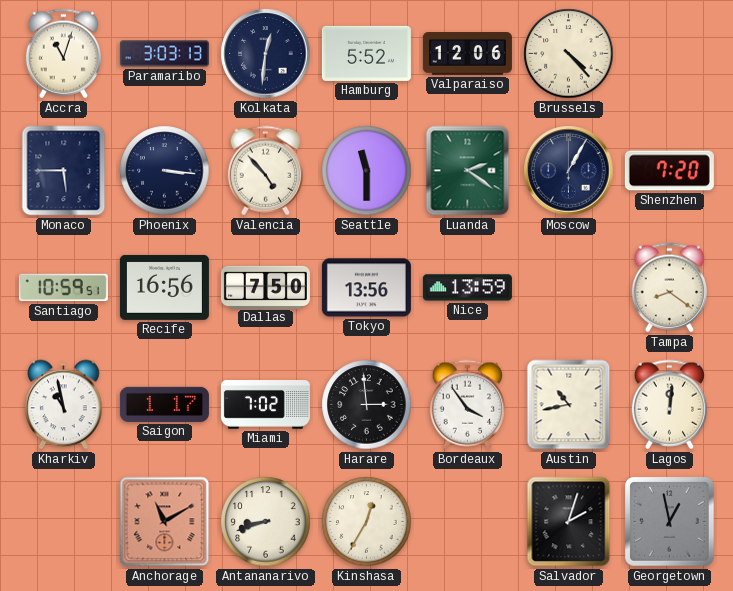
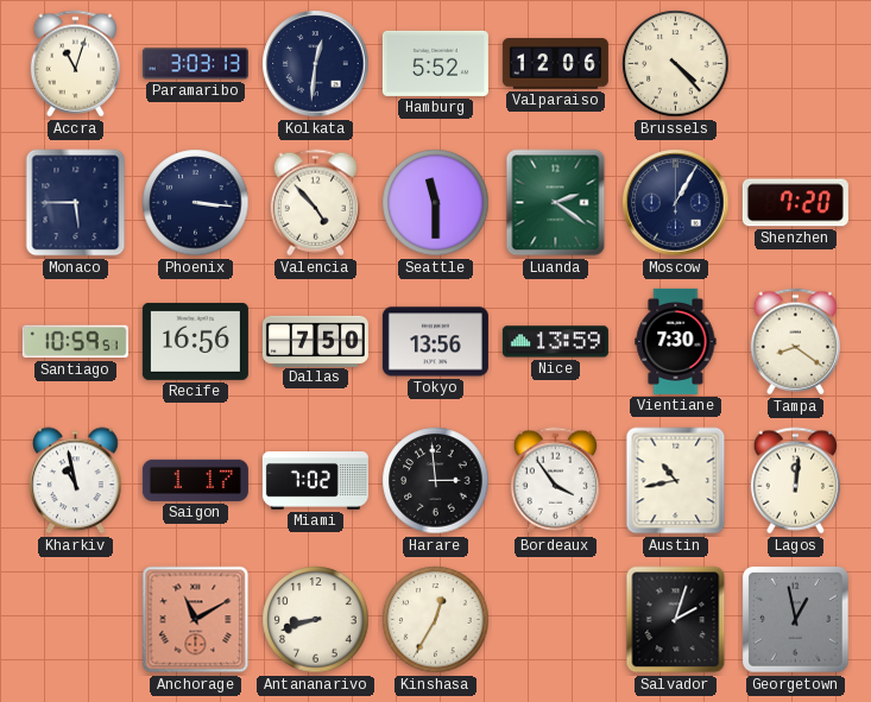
Vientiane: none -> 7:30 (676, 341)
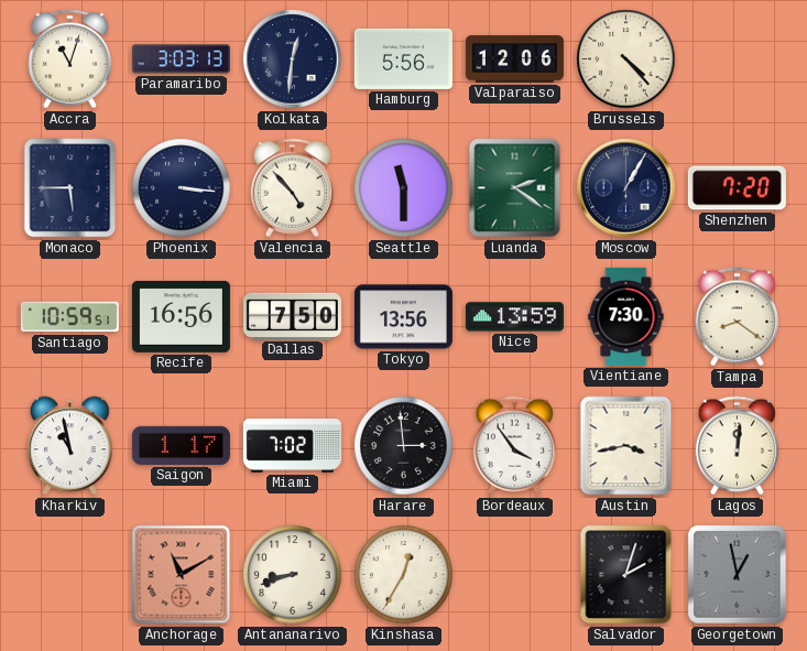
Hamburg: 5:52 -> 5:56 (403, 58)
Austin: 10:43 -> 3:43 (626, 446)
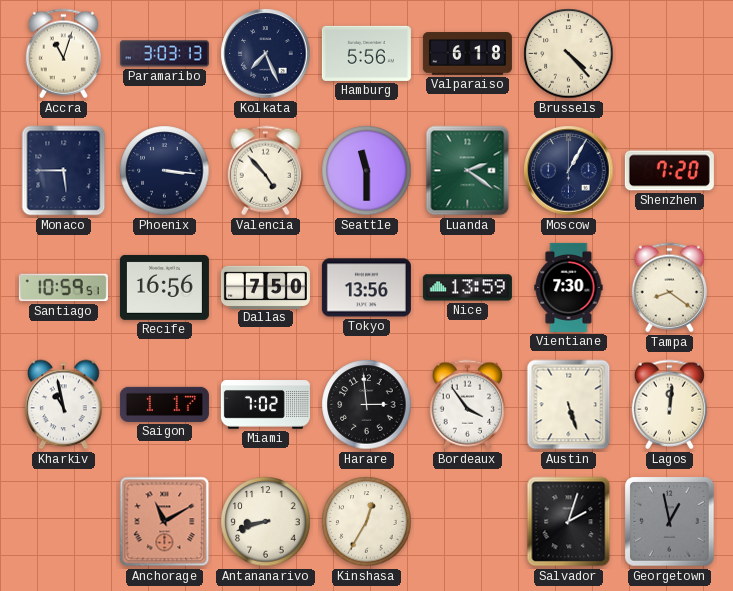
Kolkata: 12:31 -> 7:26 (266, 54)
Valparaiso: 12:06 -> 6:18 (467, 54)
Austin: 3:43 -> 5:27 (569, 405)
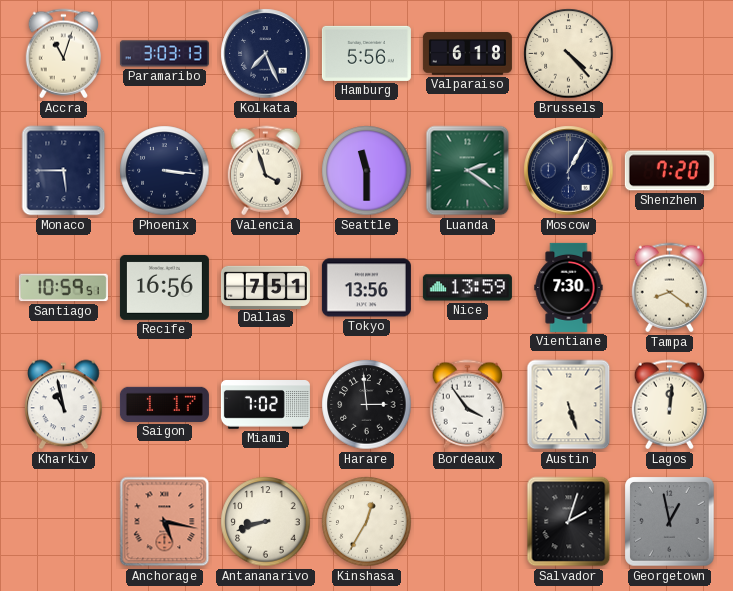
Valencia: 4:53 -> 3:57 (265, 171)
Dallas: 7:50 -> 7:51 (265, 287)
Anchorage: 11:10 -> 5:17 (165, 522)
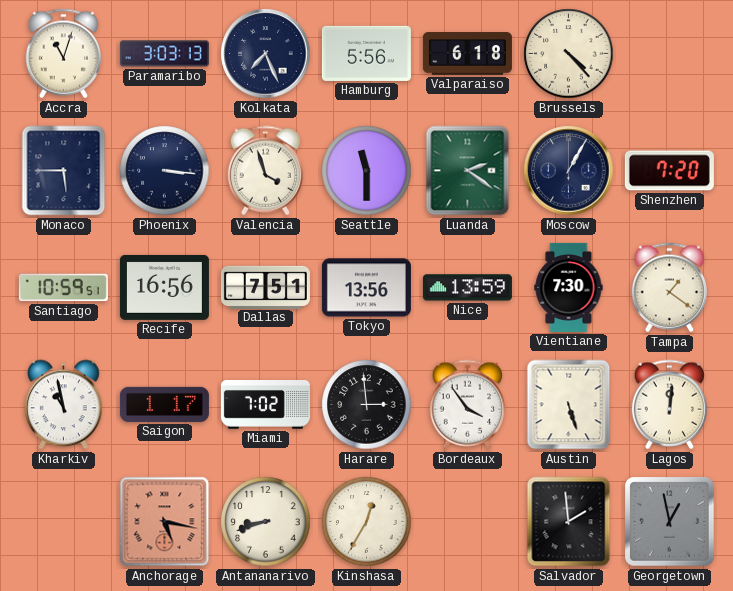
Tampa: 8:21 -> 1:21 (669, 288)
Salvador: 2:03 -> 1:59 (569, 522)
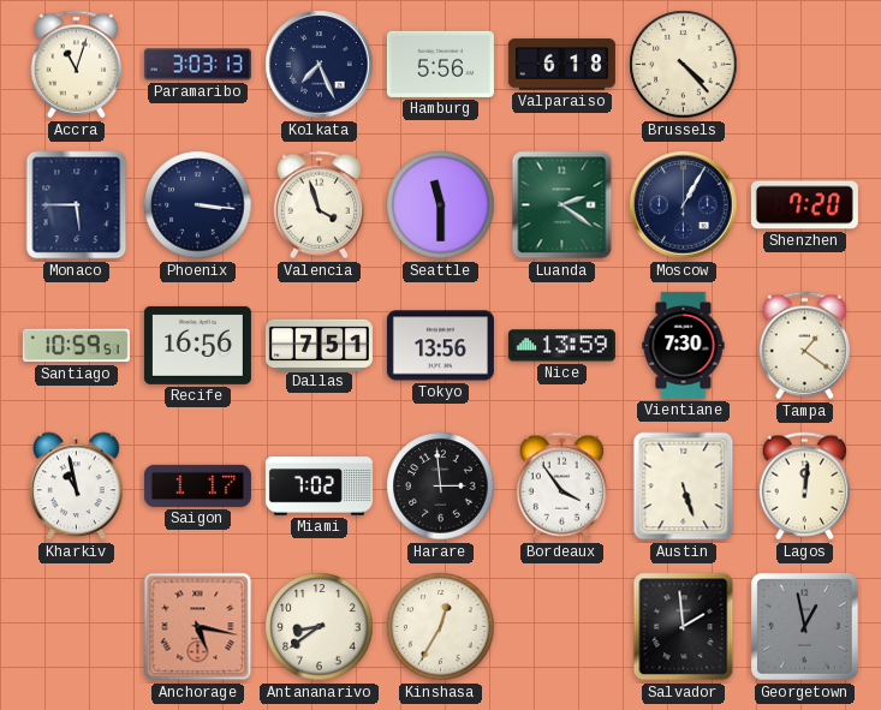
Antananarivo: 8:42 -> 8:39 (320, 627)
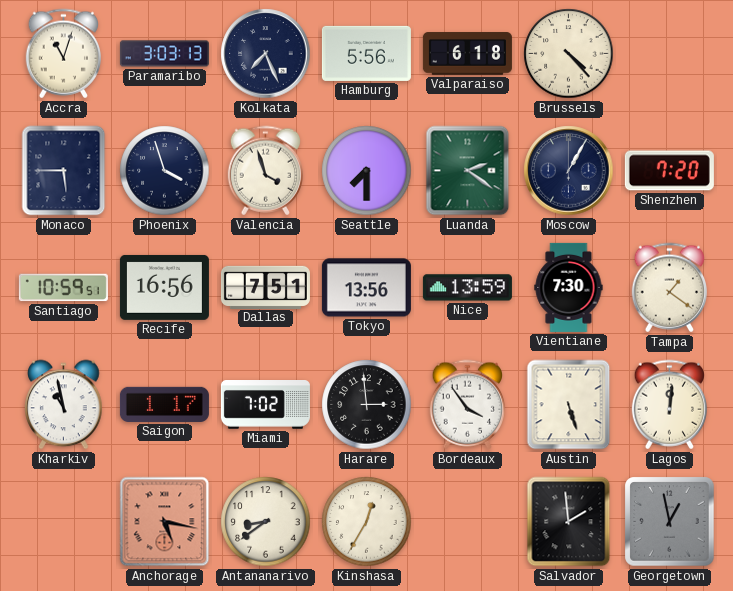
Phoenix: 3:16 -> 3:57 (165, 171)
Seattle: 11:30 -> 7:30 (367, 171)
